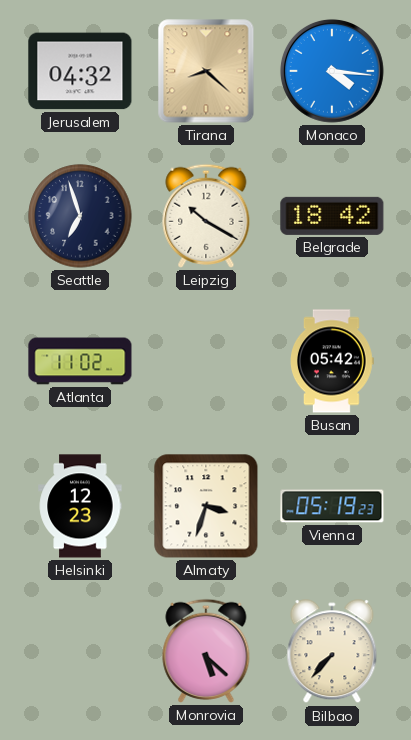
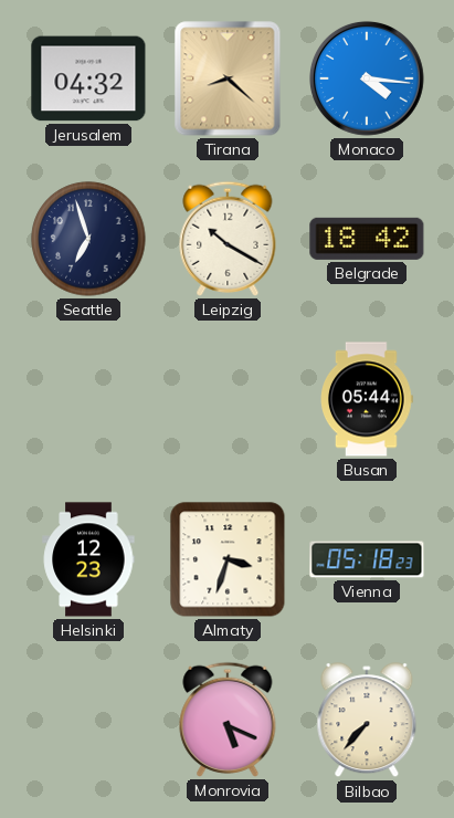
Atlanta: 11:02 -> none (80, 361)
Busan: 05:42 -> 05:44 (368, 399)
Vienna: 05:19 -> 05:18 (367, 559)
Monrovia: 5:22 -> 5:19 (228, 720)
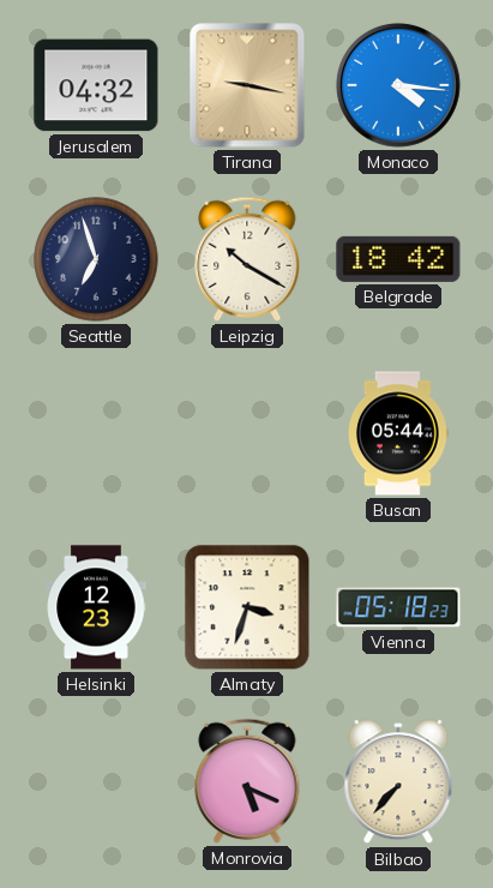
Tirana: 8:22 -> 9:17 (247, 85)
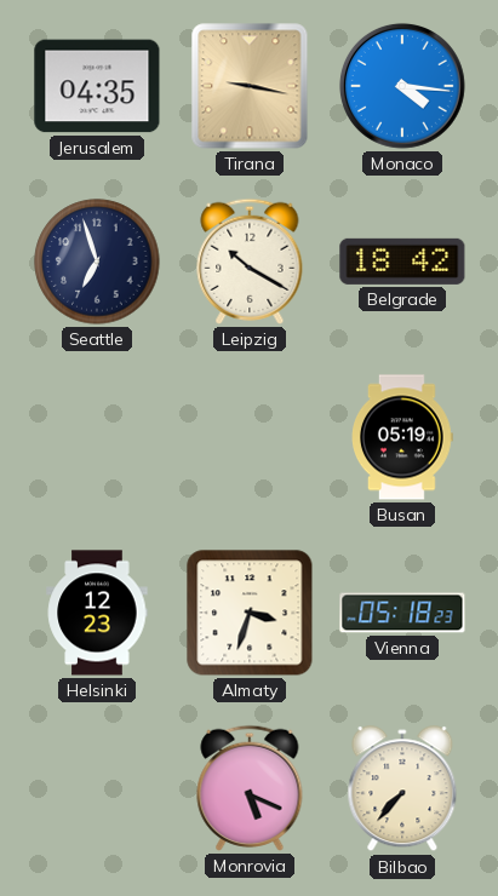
Jerusalem: 04:32 -> 04:35 (97, 86)
Busan: 05:44 -> 05:19 (403, 437)
